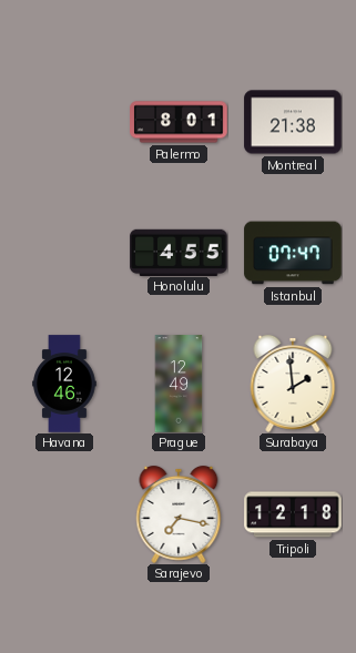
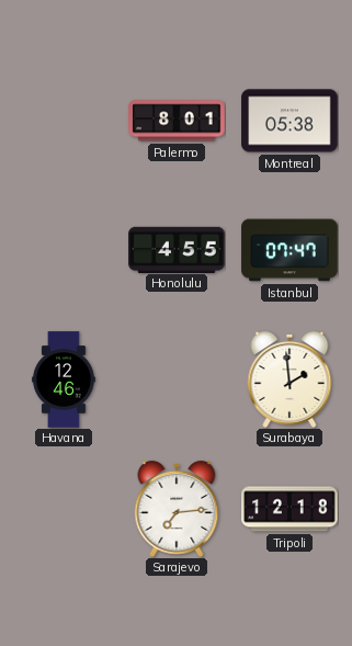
Montreal: 21:38 -> 05:38 (289, 121)
Prague: 12:49 -> none (179, 384)
Sarajevo: 7:17 -> 7:14 (177, 509)
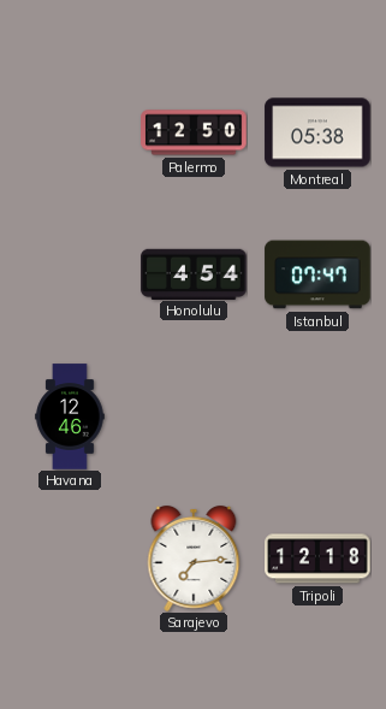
Palermo: 8:01 -> 12:50 (194, 132)
Honolulu: 4:55 -> 4:54 (194, 273)
Surabaya: 1:59 -> none (289, 379)
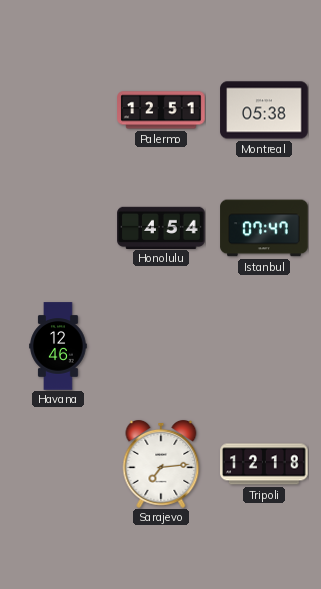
Palermo: 12:50 -> 12:51 (161, 110)
